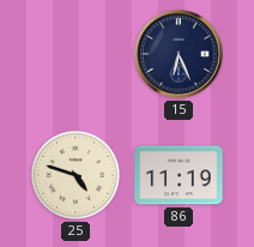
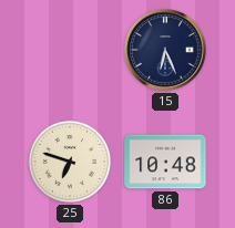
25: 4:48 -> 6:48 (70, 162)
86: 11:19 -> 10:48 (165, 162)
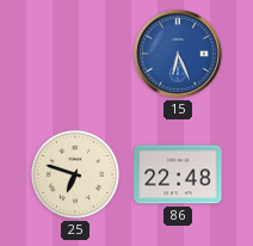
15 dial: navy -> blue (178, 54)
86: 10:48 -> 22:48 (178, 174)
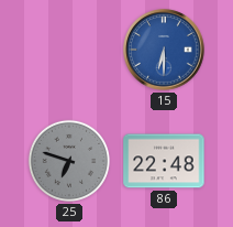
15: 6:26 -> 6:30 (164, 50)
25 dial: cream -> grey (69, 161)
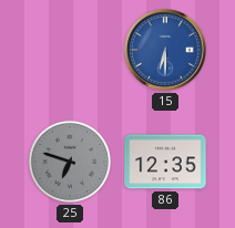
86: 22:48 -> 12:35 (165, 162)
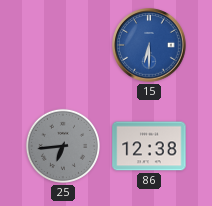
25: 6:48 -> 6:44 (63, 146)
86: 12:35 -> 12:38 (149, 146)
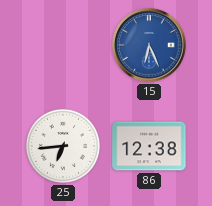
15: 6:30 -> 6:26 (149, 45)
25 dial: grey -> white (63, 146)
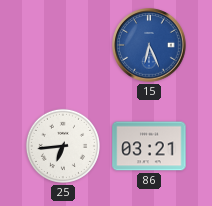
86: 12:38 -> 03:21 (149, 146)
